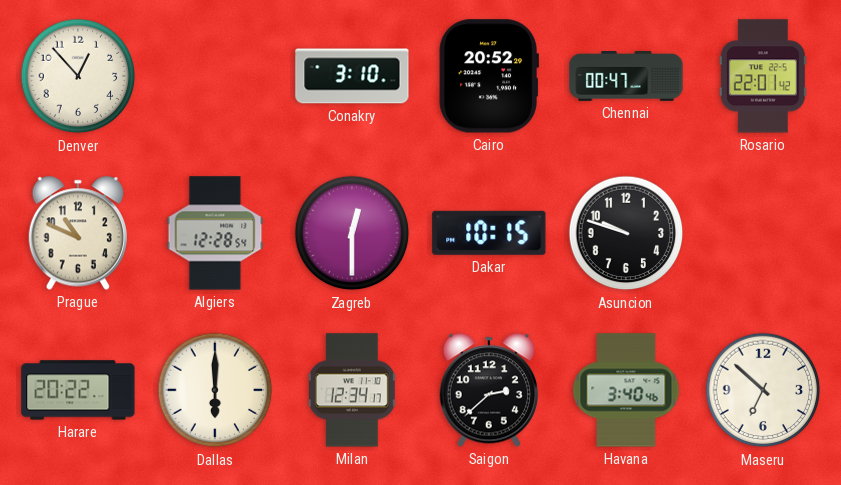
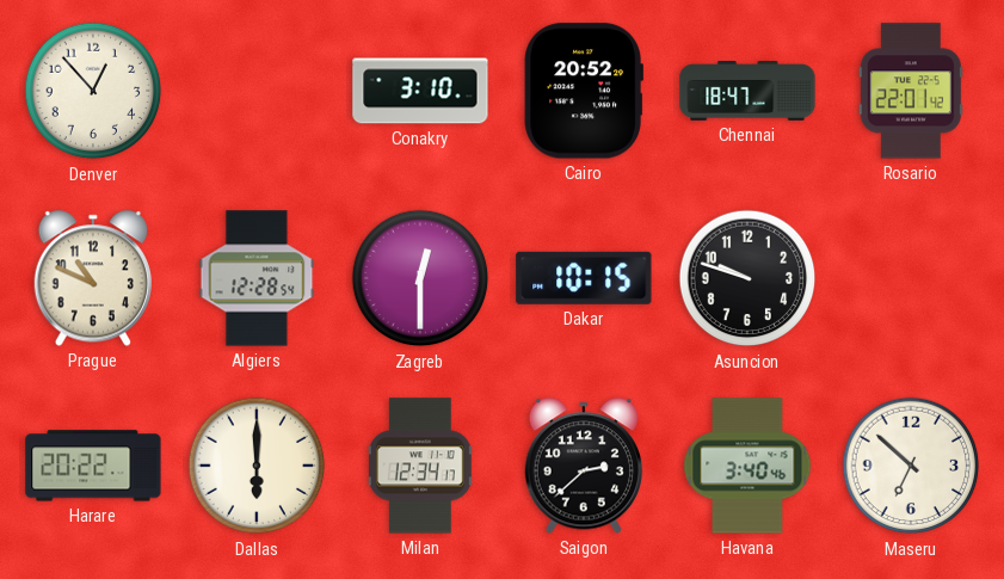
Chennai: 00:47 -> 18:47 (747, 92)
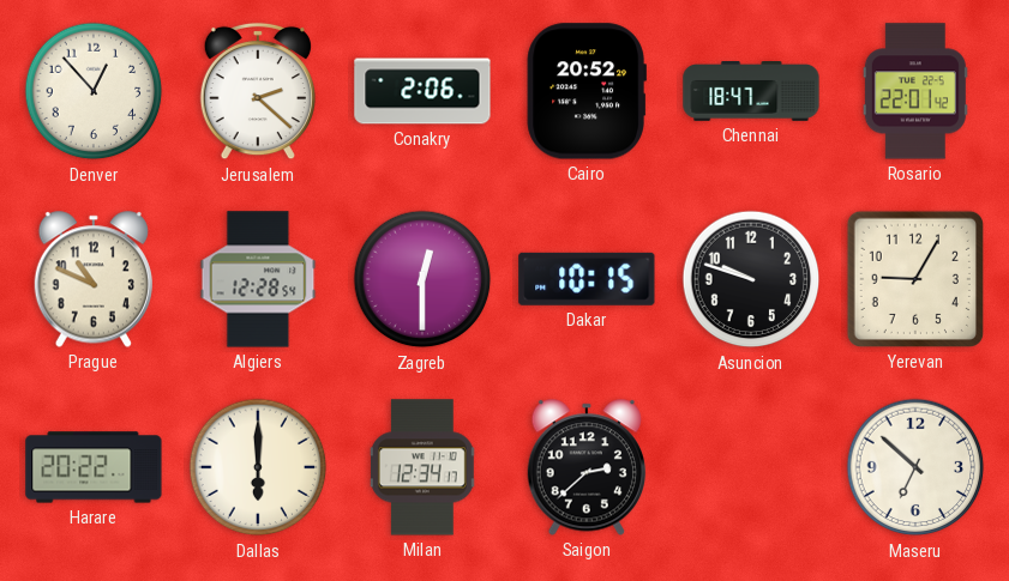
Jerusalem: none -> 2:22 (258, 91)
Conakry: 3:10 -> 2:06 (422, 91)
Yerevan: none -> 9:05 (915, 279)
Havana: 3:40 -> none (747, 466)
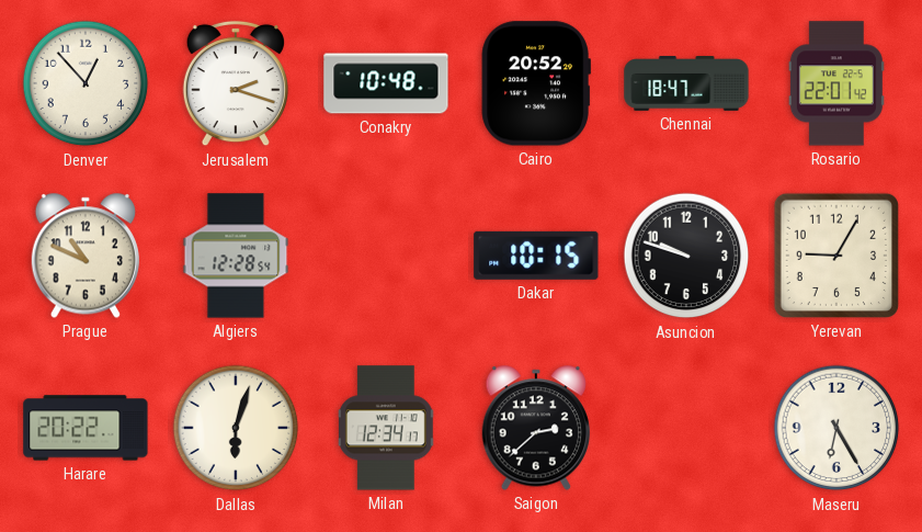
Jerusalem: 2:22 -> 2:18 (236, 83)
Conakry: 2:06 -> 10:48 (386, 83)
Zagreb: 12:30 -> none (422, 279)
Dallas: 6:00 -> 6:03 (236, 428)
Maseru: 6:52 -> 6:25 (836, 428)
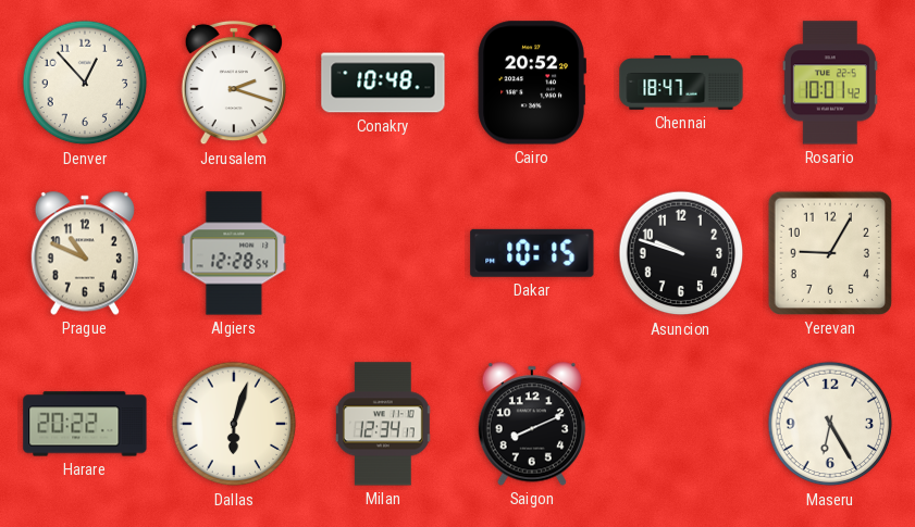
Rosario: 22:01 -> 10:01 (830, 83)
Saigon: 2:38 -> 8:11 (531, 424)
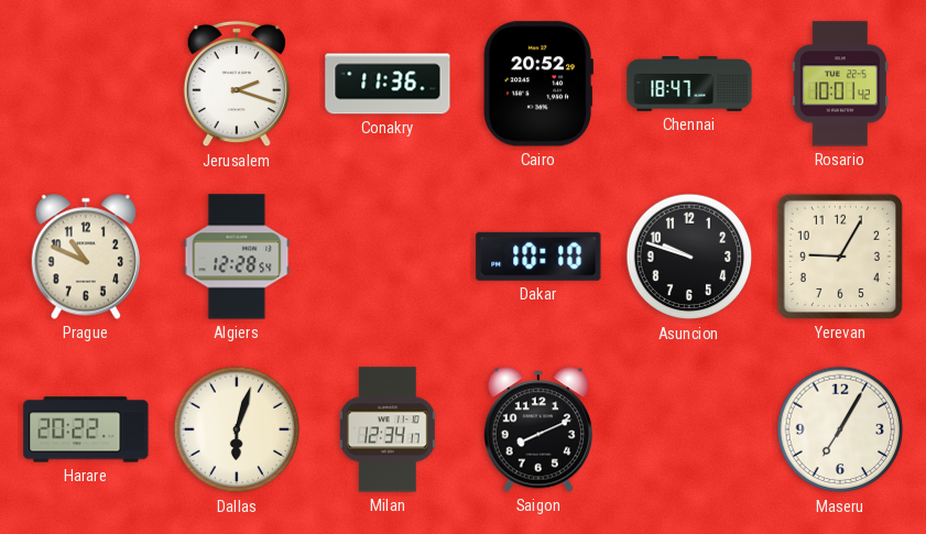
Denver: 12:53 -> none (85, 83)
Conakry: 10:48 -> 11:36 (388, 84)
Dakar: 10:15 -> 10:10 (538, 257)
Maseru: 6:25 -> 7:05 (840, 429)
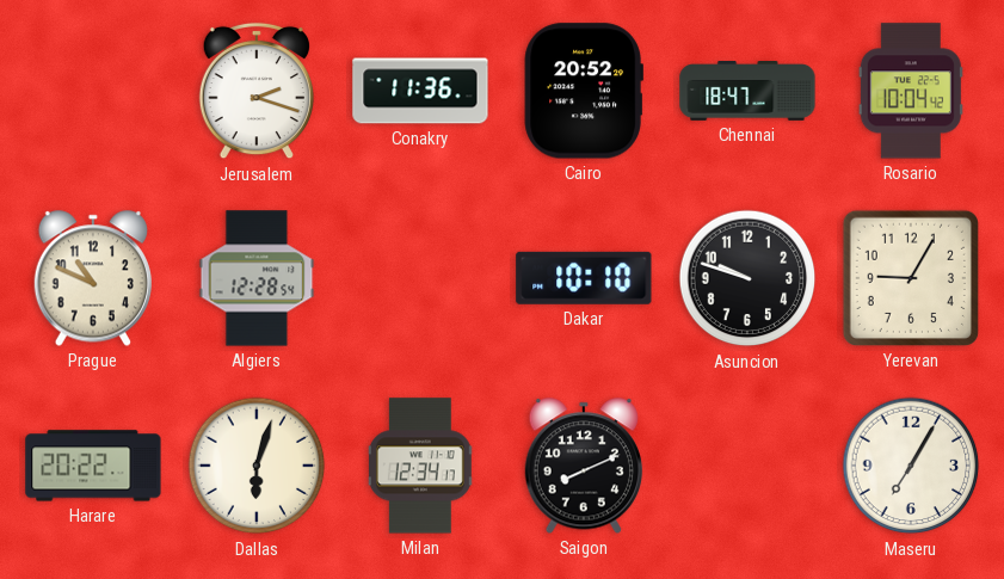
Rosario: 10:01 -> 10:04 (911, 91)
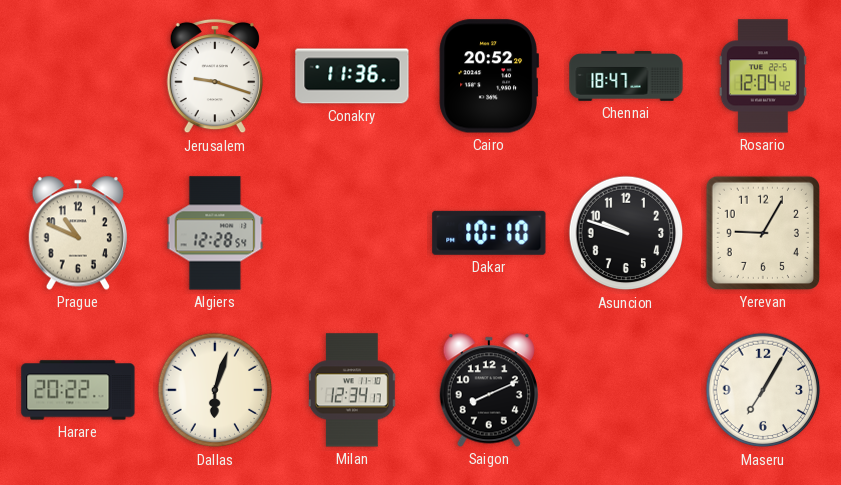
Jerusalem: 2:18 -> 9:18 (215, 76)
Rosario: 10:04 -> 12:04 (763, 76)
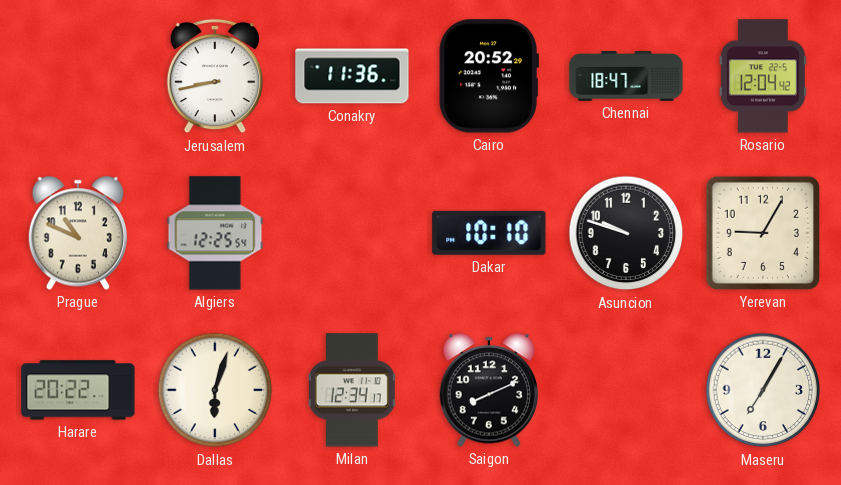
Jerusalem: 9:18 -> 8:43 (215, 76)
Algiers: 12:28 -> 12:25 (215, 233)
